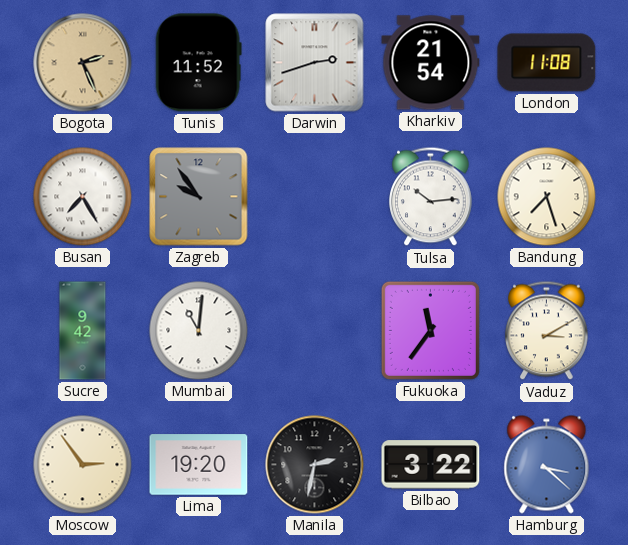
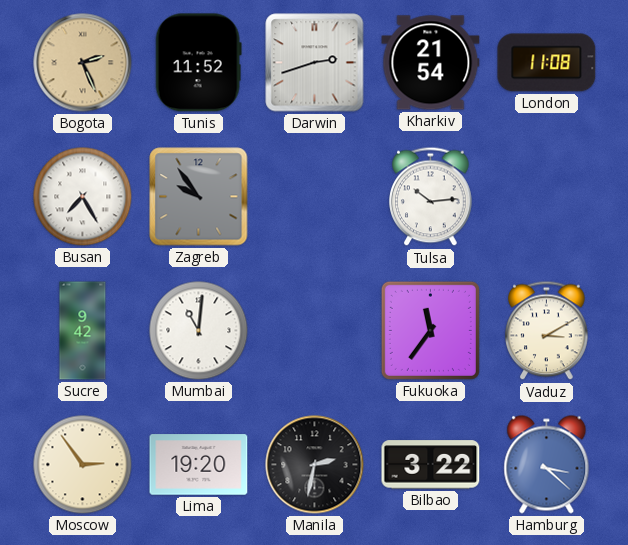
Bandung: 7:27 -> none (547, 197)
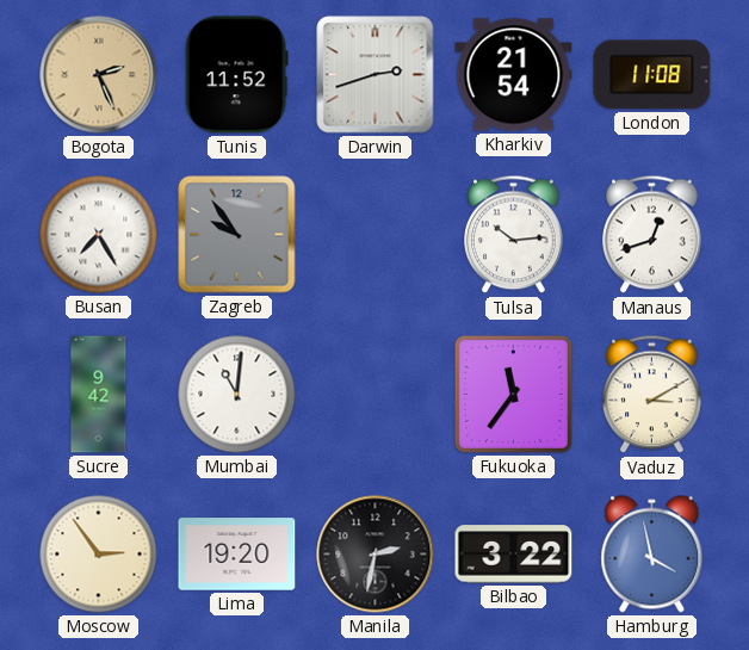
Manaus: none -> 12:42 (652, 235)
Hamburg: 3:22 -> 3:58 (652, 555)
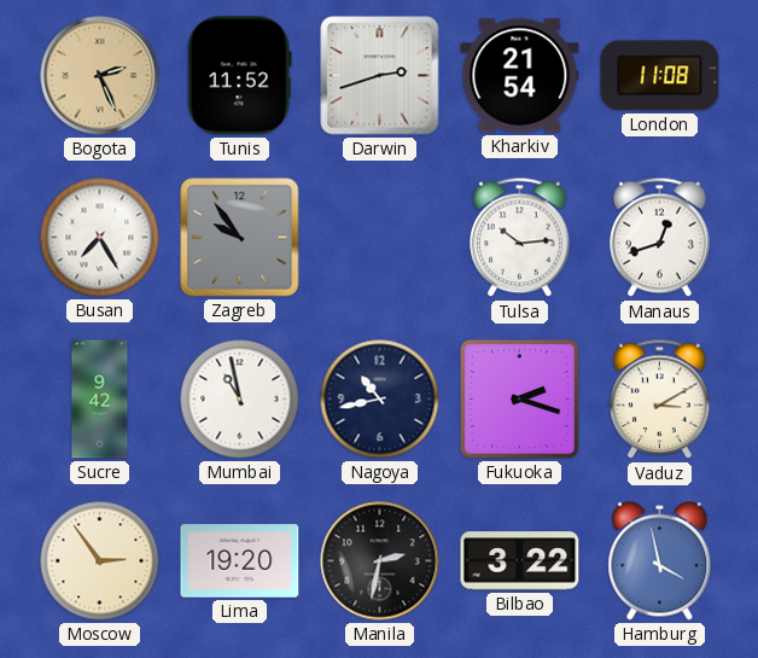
Mumbai: 11:01 -> 10:58 (240, 400)
Nagoya: none -> 10:43 (380, 400)
Fukuoka: 11:36 -> 2:18 (519, 398)
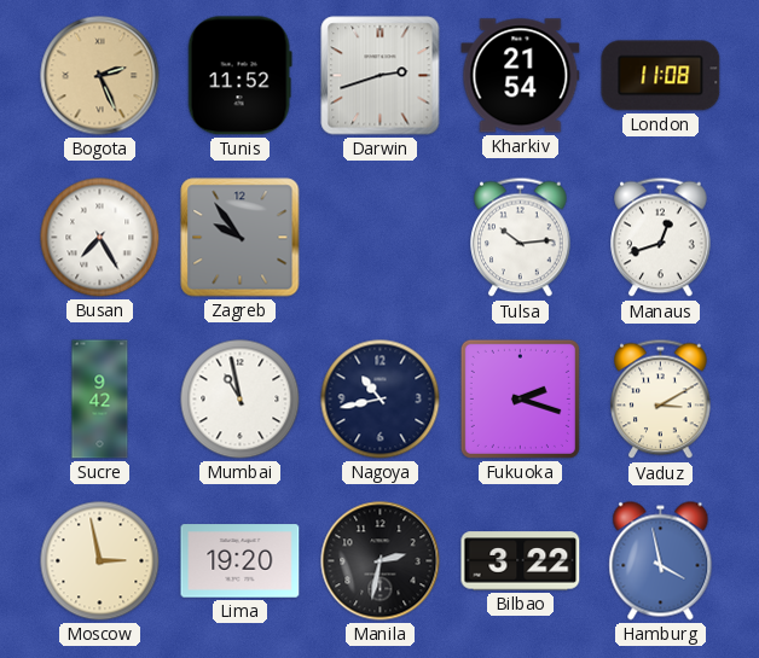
Moscow: 2:54 -> 2:58 (100, 561)
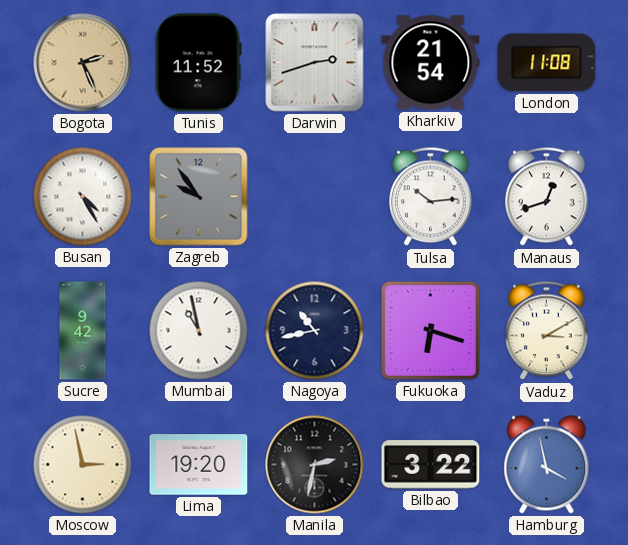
Busan: 7:25 -> 4:25 (83, 197)
Fukuoka: 2:18 -> 6:18 (430, 330)
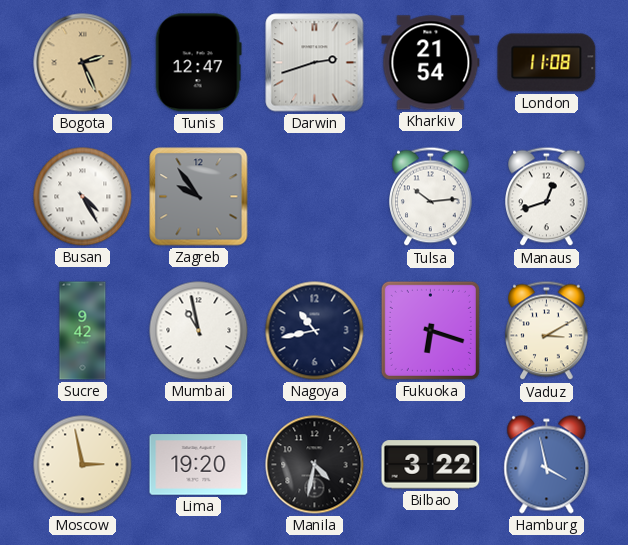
Tunis: 11:52 -> 12:47 (198, 63)
Manila: 2:32 -> 4:32 (315, 465)
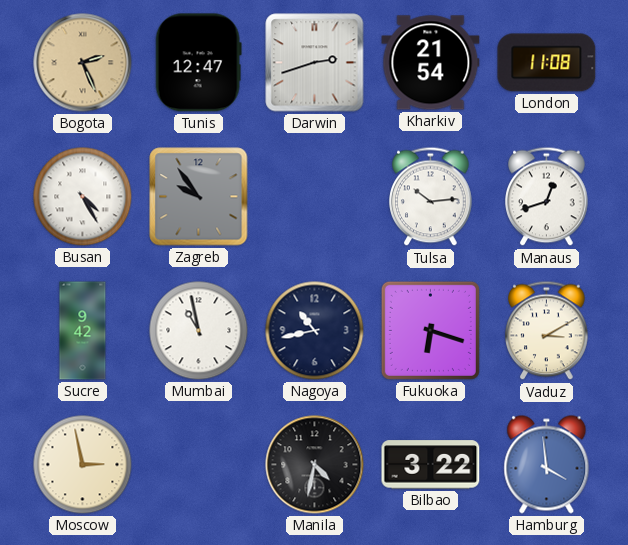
Lima: 19:20 -> none (199, 465)
Hamburg: 3:58 -> 3:59 (547, 465)
